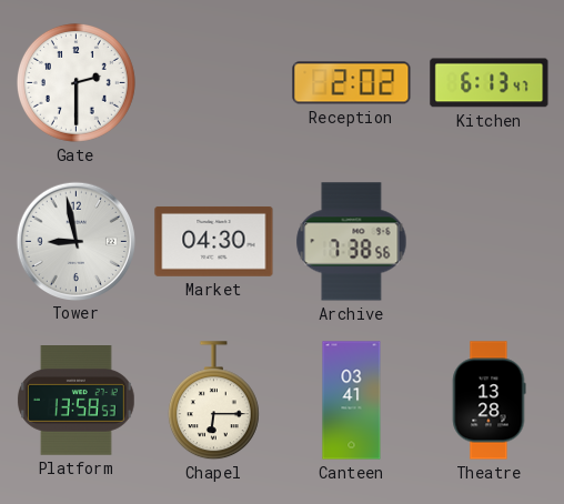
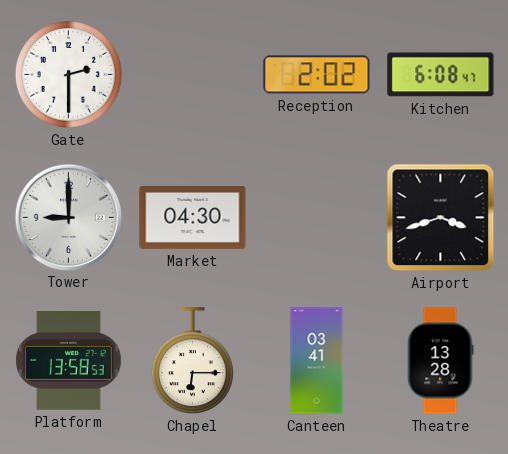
Kitchen: 6:13 -> 6:08 (441, 75)
Tower: 8:58 -> 9:00 (68, 217)
Archive: 7:38 -> none (352, 242)
Airport: none -> 3:42 (441, 218)
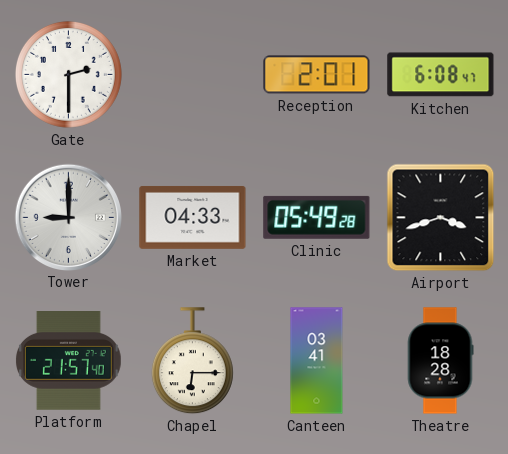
Reception: 2:02 -> 2:01 (317, 75)
Market: 04:30 -> 04:33 (193, 217)
Clinic: none -> 05:49 (317, 217)
Platform: 13:58 -> 21:57 (68, 361)
Theatre: 13:28 -> 18:28 (440, 361)
